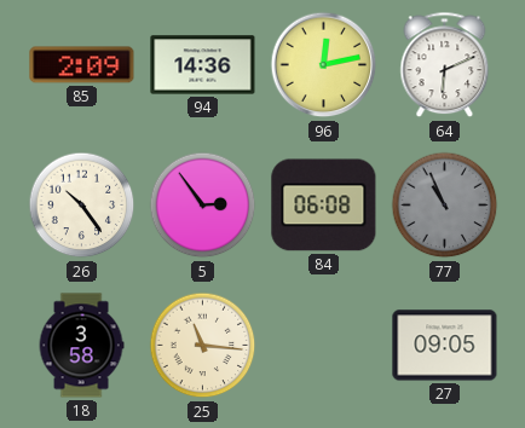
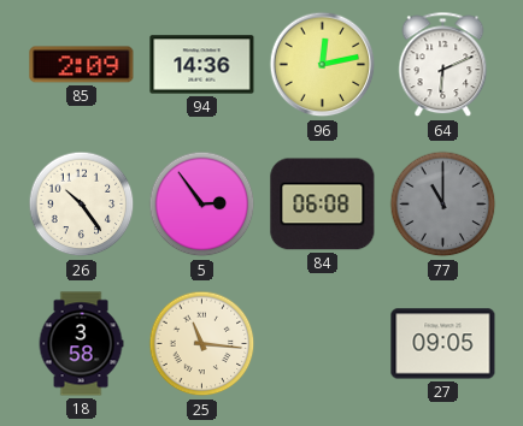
77: 10:56 -> 11:00 (443, 205)
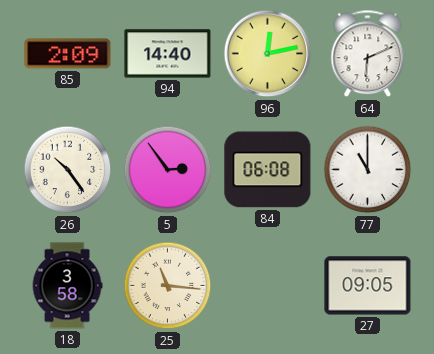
94: 14:36 -> 14:40 (168, 54)
77 dial: grey -> white (368, 170)
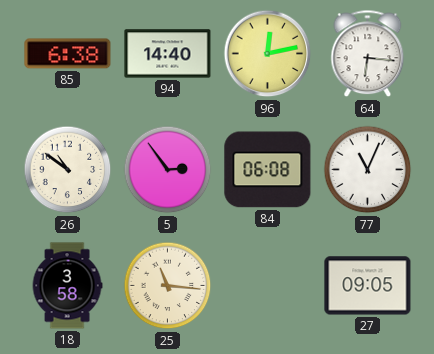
85: 2:09 -> 6:38 (68, 54)
64: 6:11 -> 6:16 (368, 54)
26: 10:24 -> 10:51 (68, 170)
77: 11:00 -> 11:04 (368, 170)
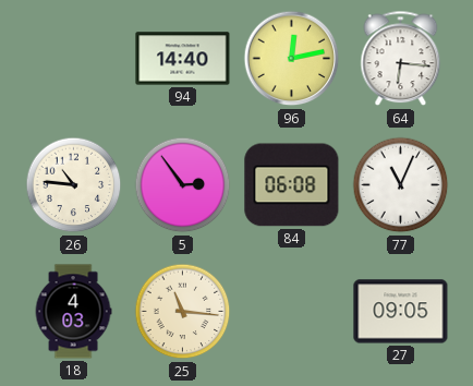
85: 6:38 -> none (68, 54)
26: 10:51 -> 10:46 (74, 185)
18: 3:58 -> 4:03 (73, 312)
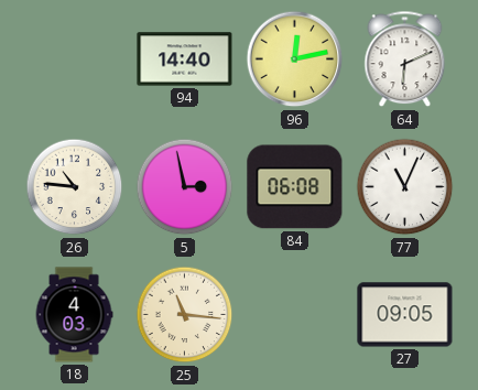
64: 6:16 -> 6:11 (405, 59)
5: 2:54 -> 2:58 (185, 187)
